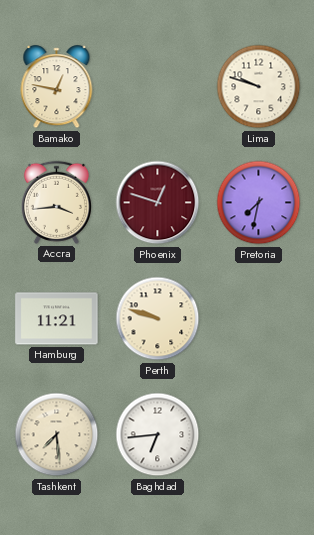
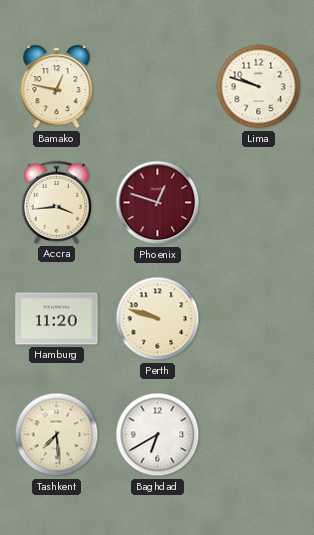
Pretoria: 7:32 -> none (259, 203)
Hamburg: 11:21 -> 11:20 (57, 319)
Baghdad: 6:44 -> 6:40 (158, 435)
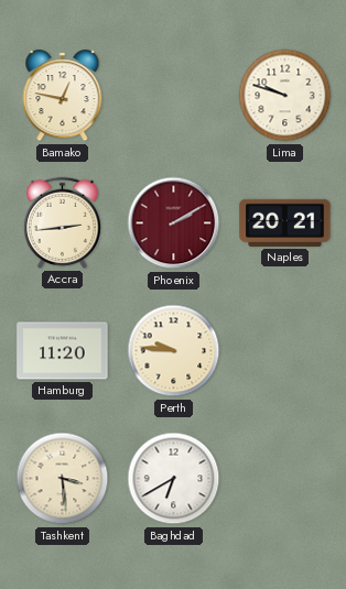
Accra: 3:44 -> 2:44 (62, 222)
Phoenix: 12:48 -> 2:10 (174, 223)
Naples: none -> 20:21 (285, 222)
Perth: 9:48 -> 9:46 (174, 351)
Tashkent: 7:29 -> 3:29 (63, 479)
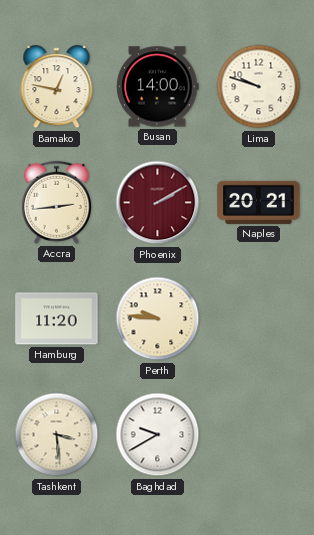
Busan: none -> 14:00 (158, 87)
Baghdad: 6:40 -> 9:40 (158, 435)
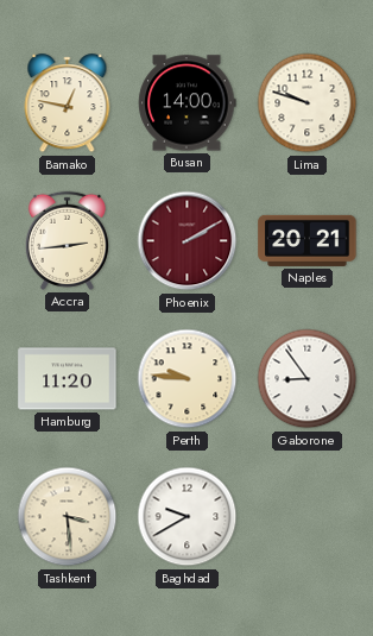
Gaborone: none -> 8:54 (308, 379)
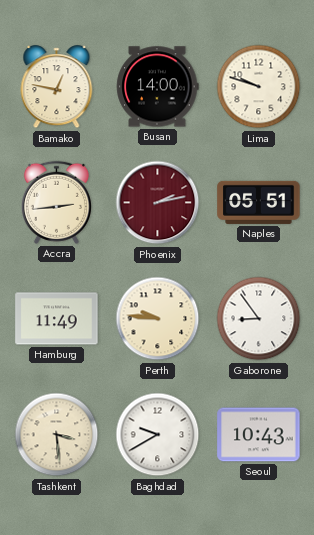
Phoenix: 2:10 -> 2:13 (158, 203)
Naples: 20:21 -> 05:51 (259, 202)
Hamburg: 11:20 -> 11:49 (57, 319)
Seoul: none -> 10:43 (259, 435)
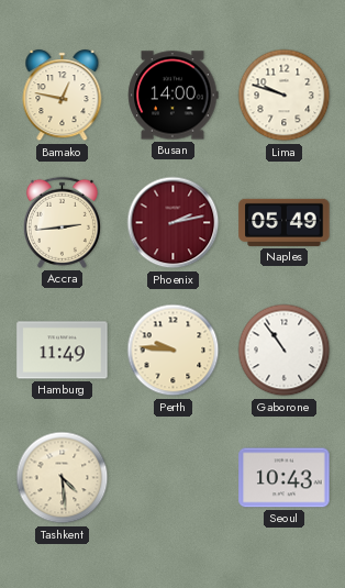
Naples: 05:51 -> 05:49 (285, 222)
Gaborone: 8:54 -> 10:54 (285, 351)
Tashkent: 3:29 -> 4:29 (63, 478)
Baghdad: 9:40 -> none (158, 435)
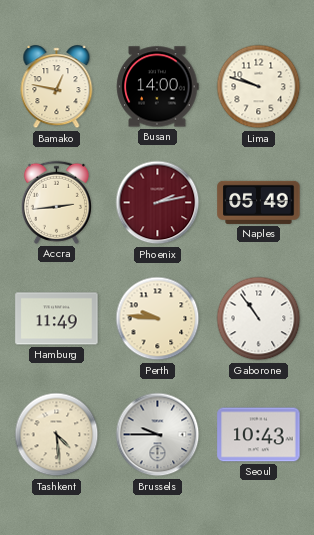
Brussels: none -> 9:45 (158, 435)
